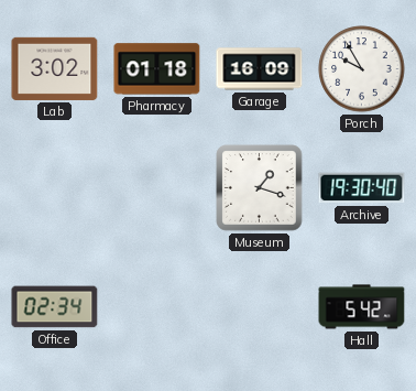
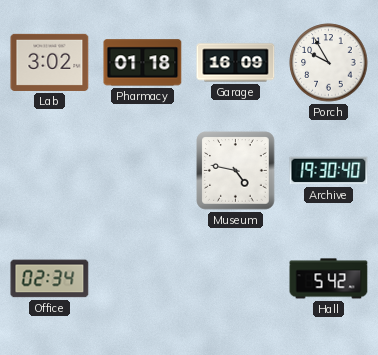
Museum: 1:18 -> 4:47 (236, 171)
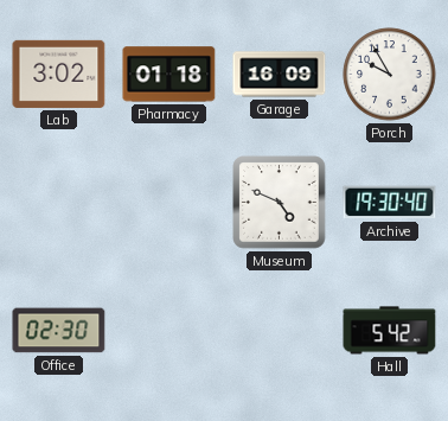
Museum: 4:47 -> 4:49 (280, 203)
Office: 02:34 -> 02:30 (59, 331)
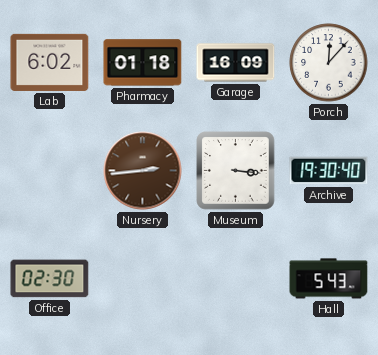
Lab: 3:02 -> 6:02 (50, 62)
Porch: 9:55 -> 12:07 (329, 63)
Nursery: none -> 2:44 (143, 171)
Museum: 4:49 -> 3:16 (236, 171)
Hall: 5:42 -> 5:43 (329, 279)
